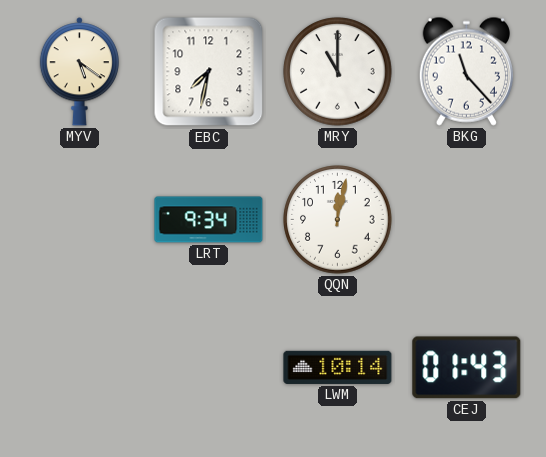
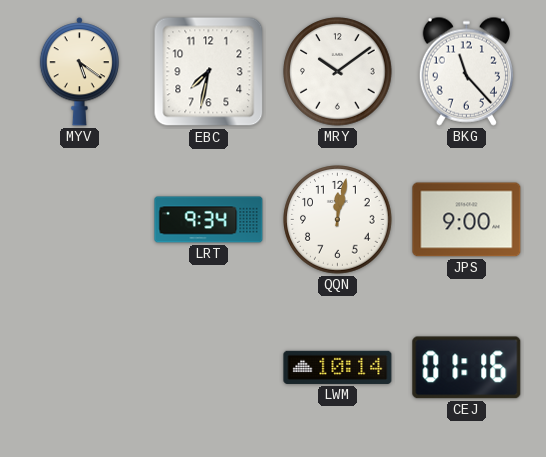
MRY: 11:00 -> 10:09 (338, 72)
JPS: none -> 9:00 (467, 220)
CEJ: 01:43 -> 01:16 (467, 368)
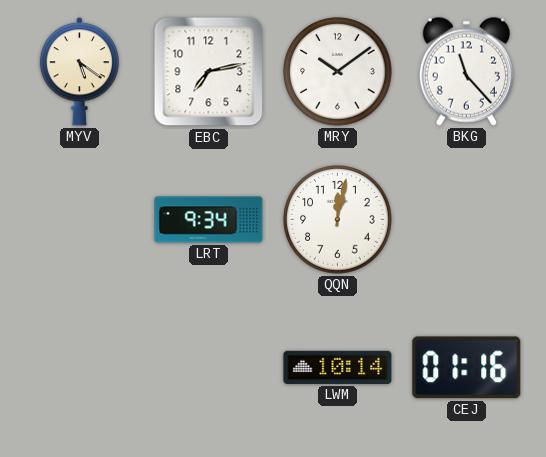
EBC: 7:32 -> 7:13 (209, 72)
JPS: 9:00 -> none (467, 220)
